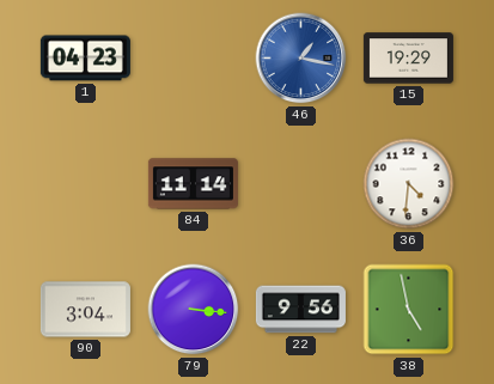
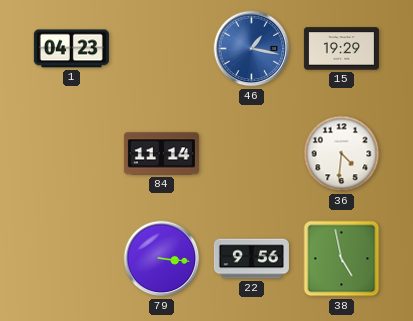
90: 3:04 -> none (85, 310)
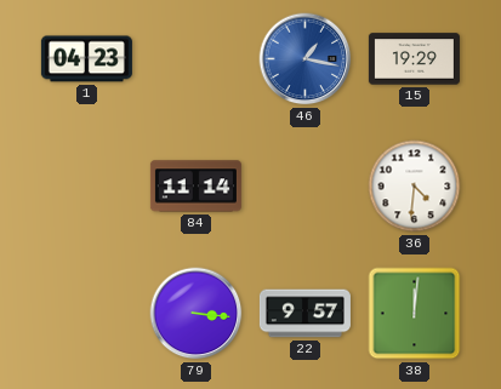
22: 9:56 -> 9:57 (304, 314)
38: 4:58 -> 12:01 (415, 314)
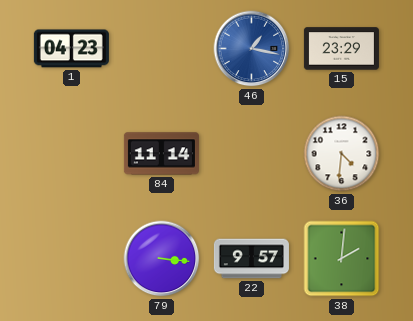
15: 19:29 -> 23:29 (341, 49)
38: 12:01 -> 2:01 (342, 259)
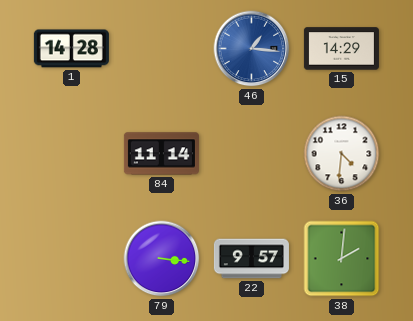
1: 04:23 -> 14:28 (71, 49)
46: 1:17 -> 1:16 (252, 49)
15: 23:29 -> 14:29 (341, 49)
